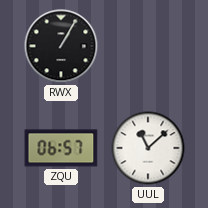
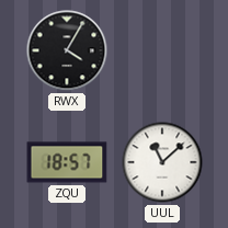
RWX: 1:05 -> 4:05 (67, 50)
ZQU: 06:57 -> 18:57 (67, 162)
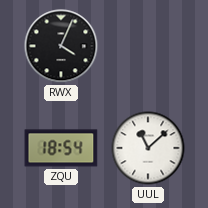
RWX: 4:05 -> 4:04 (61, 46)
ZQU: 18:57 -> 18:54 (61, 148)
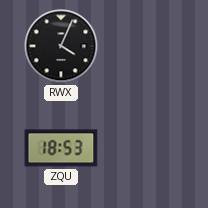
ZQU: 18:54 -> 18:53 (61, 148)
UUL: 11:08 -> none (148, 148)
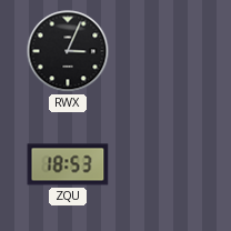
RWX: 4:04 -> 3:04 (68, 51)
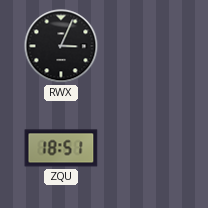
ZQU: 18:53 -> 18:51 (61, 148)
